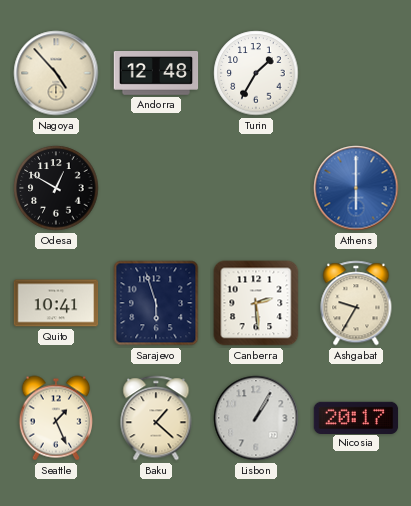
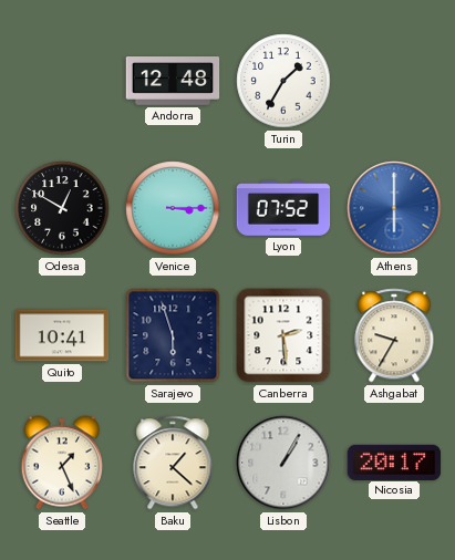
Nagoya: 4:53 -> none (56, 73)
Venice: none -> 3:15 (173, 208)
Lyon: none -> 07:52 (283, 208)
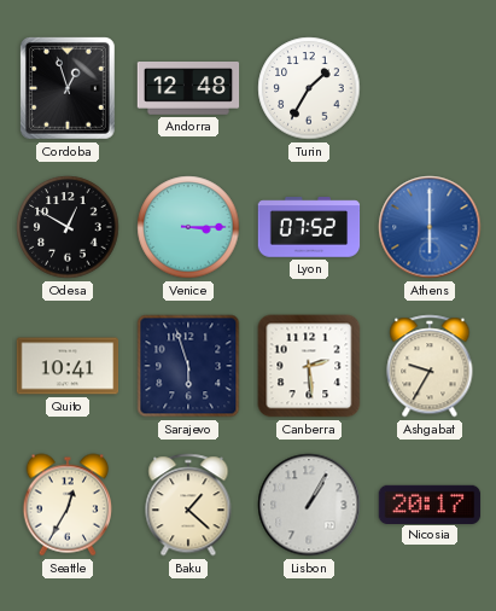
Cordoba: none -> 12:57 (69, 89)
Seattle: 1:26 -> 12:35 (66, 505)
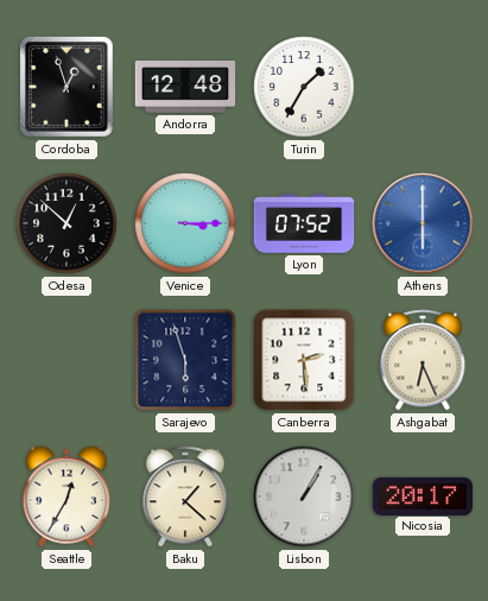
Odesa: 12:50 -> 12:52 (66, 223)
Quito: 10:41 -> none (68, 366)
Ashgabat: 9:35 -> 6:26 (423, 360)
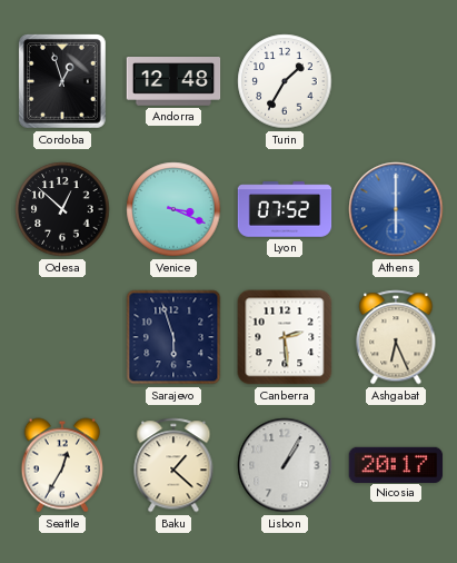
Venice: 3:15 -> 3:19 (173, 209)
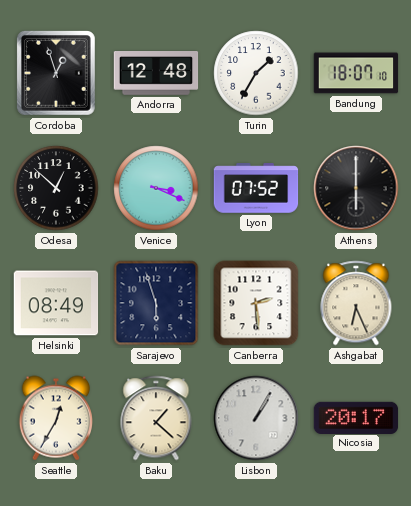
Bandung: none -> 18:07 (356, 73)
Athens dial: blue -> black (356, 188)
Helsinki: none -> 08:49 (56, 303)
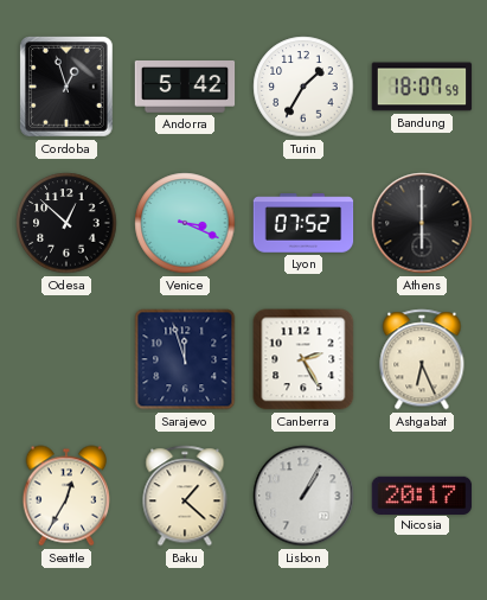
Andorra: 12:48 -> 5:42 (185, 87)
Bandung: 18:07:10 -> 18:07:59 (422, 87)
Helsinki: 08:49 -> none (56, 303)
Sarajevo: 5:57 -> 11:57 (185, 359)
Canberra: 2:29 -> 2:25 (303, 359)
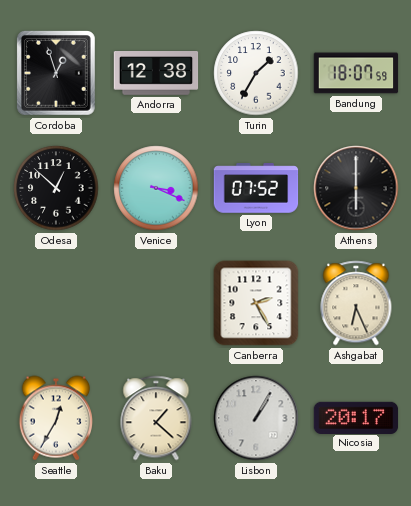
Andorra: 5:42 -> 12:38 (156, 73)
Sarajevo: 11:57 -> none (185, 359)
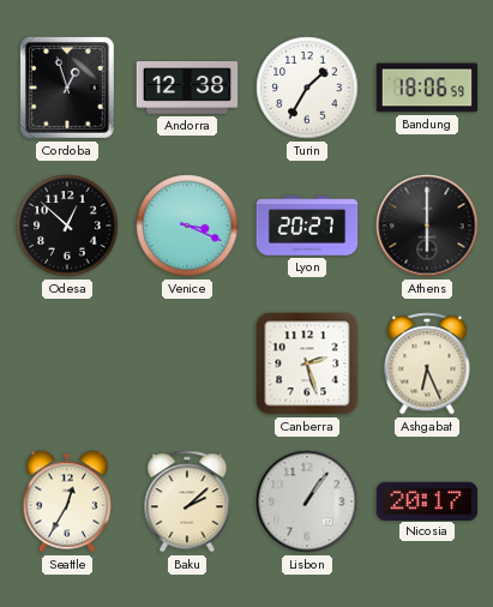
Bandung: 18:07 -> 18:06 (427, 88)
Lyon: 07:52 -> 20:27 (307, 226)
Canberra: 2:25 -> 2:27 (307, 363)
Baku: 1:22 -> 2:08 (187, 501)
Lisbon: 1:05 -> 1:06 (307, 501)
